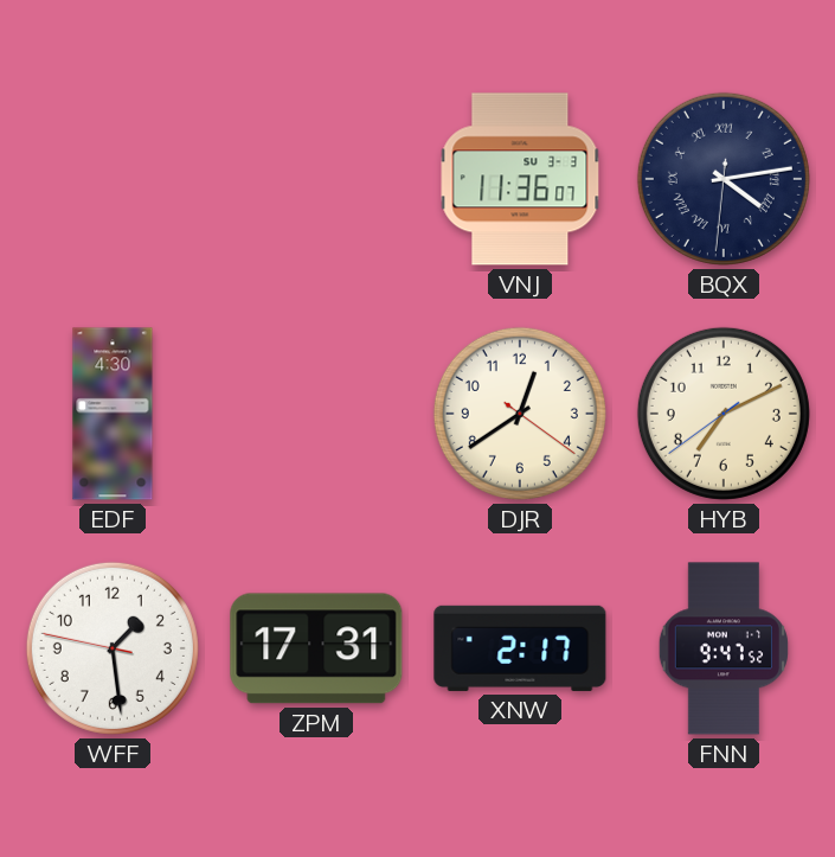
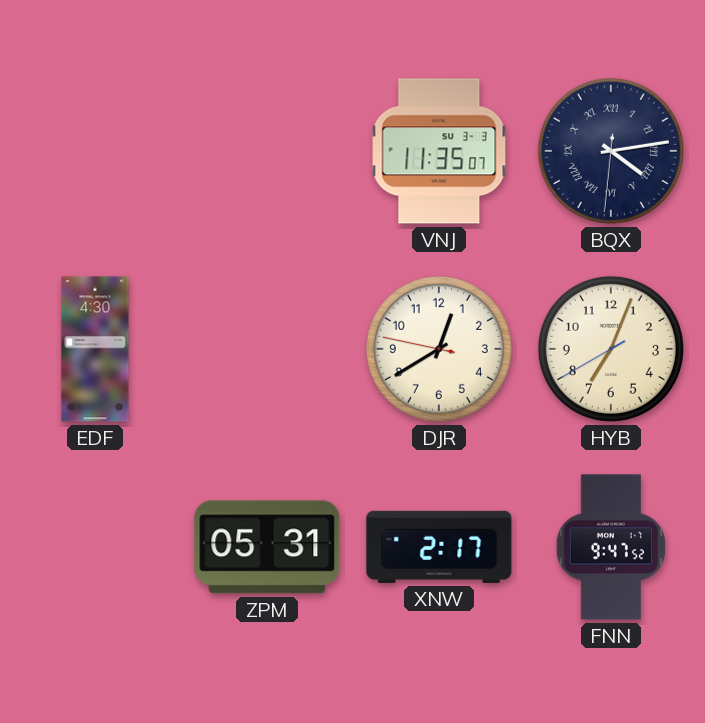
VNJ: 11:36 -> 11:35 (439, 151)
DJR: 12:39:21 -> 12:39:47 (439, 349)
HYB: 7:10 -> 7:03 (611, 349)
WFF: 1:28 -> none (113, 648)
ZPM: 17:31 -> 05:31 (267, 547)
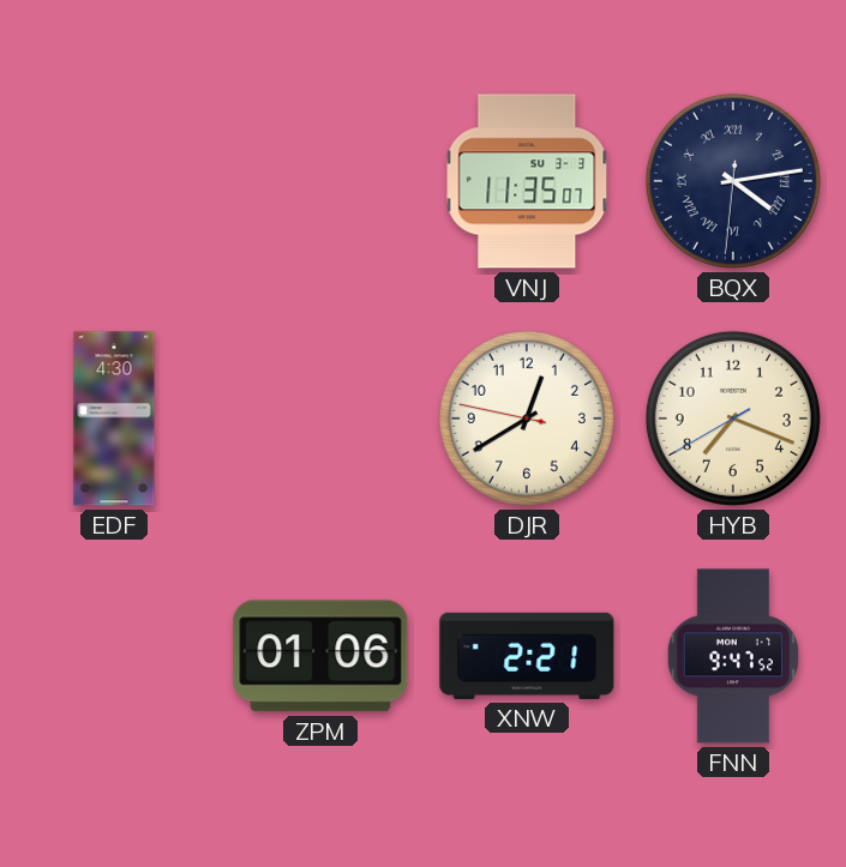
HYB: 7:03 -> 7:18 (733, 419)
ZPM: 05:31 -> 01:06 (320, 656)
XNW: 2:17 -> 2:21 (527, 656)
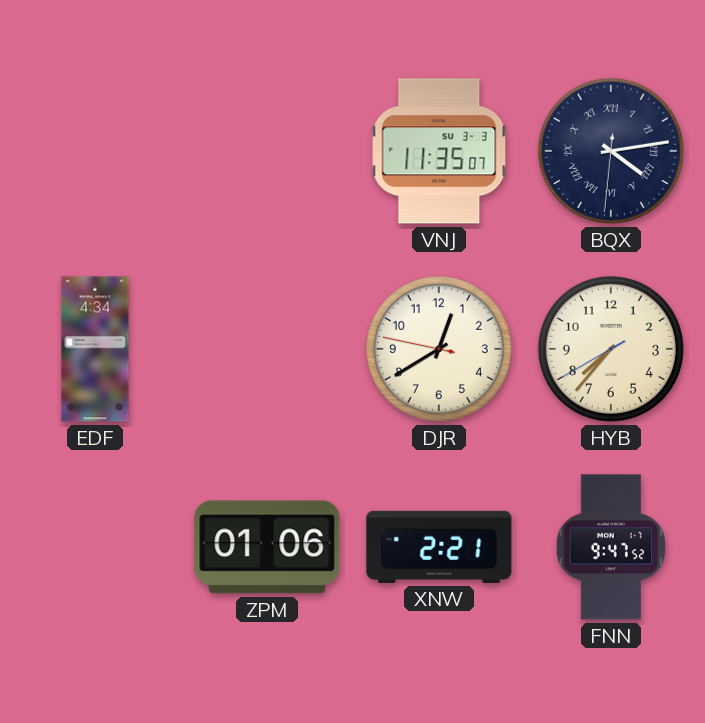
EDF: 4:30 -> 4:34 (95, 349)
HYB: 7:18 -> 7:36 (611, 349)
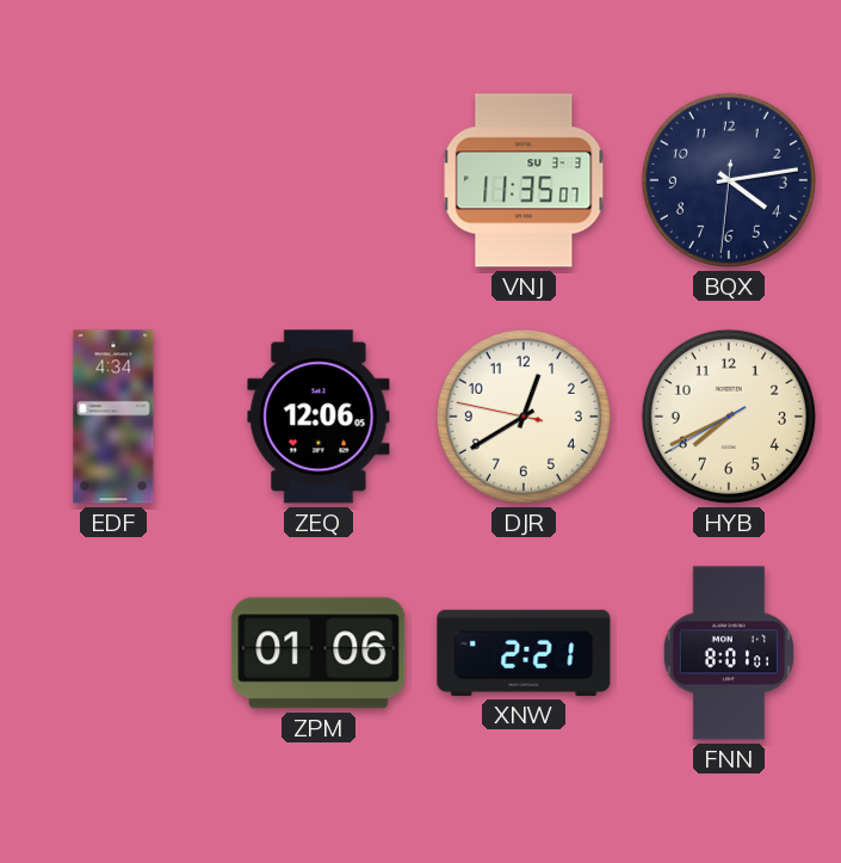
BQX numerals: Roman -> Arabic (729, 180)
ZEQ: none -> 12:06 (319, 417)
HYB: 7:36 -> 7:40 (729, 417)
FNN: 9:47 -> 8:01 (728, 653)
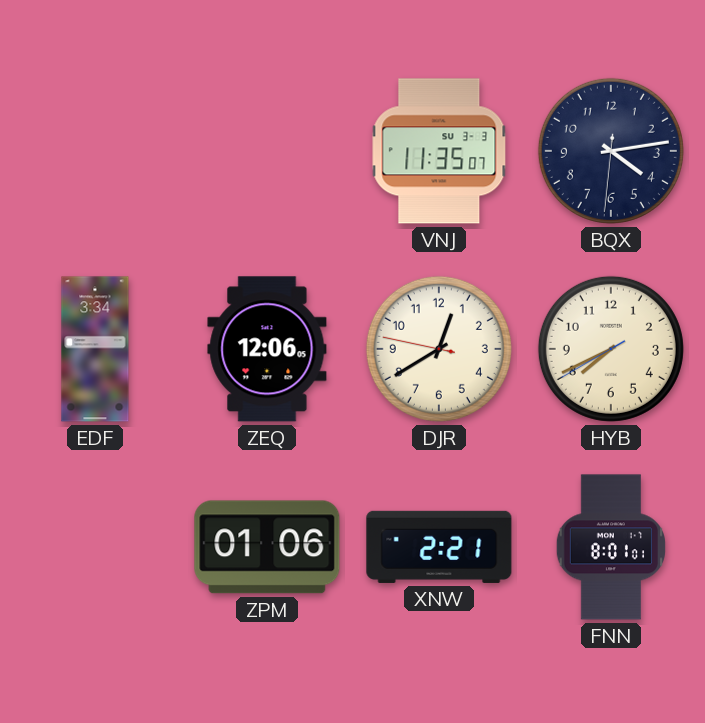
EDF: 4:34 -> 3:34 (95, 349)
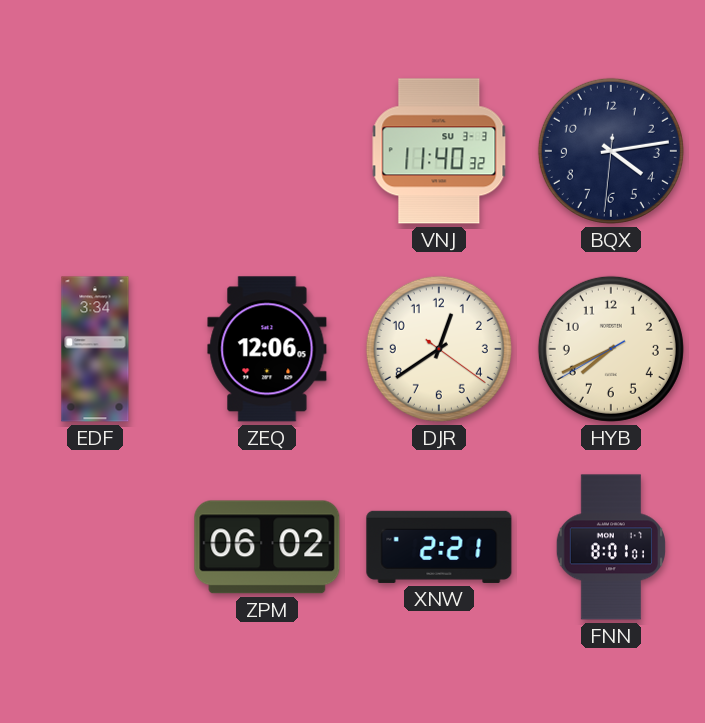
VNJ: 11:35 -> 11:40 (439, 151)
DJR: 12:39:47 -> 12:39:21 (439, 349)
ZPM: 01:06 -> 06:02 (267, 547)
